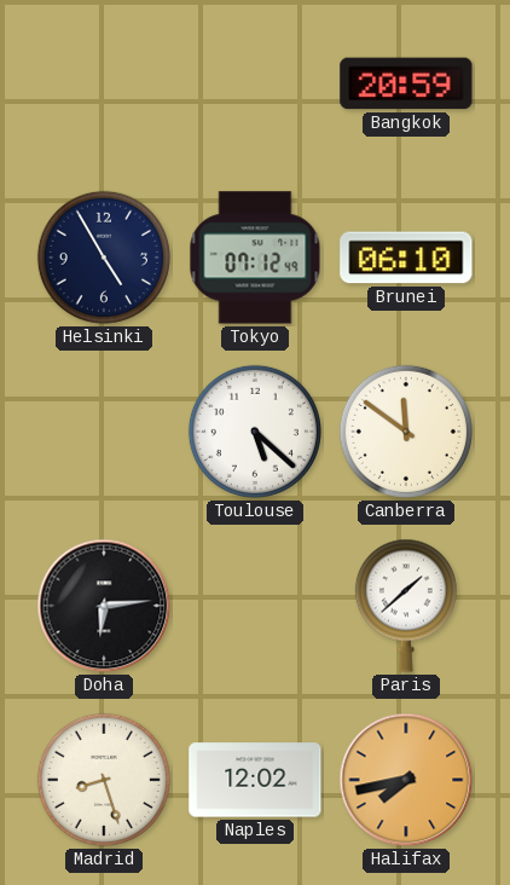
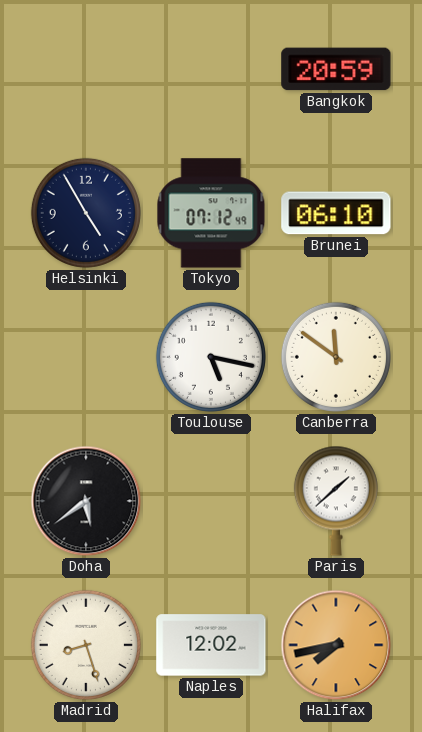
Toulouse: 5:22 -> 5:17 (211, 357)
Doha: 6:14 -> 5:39 (86, 501)
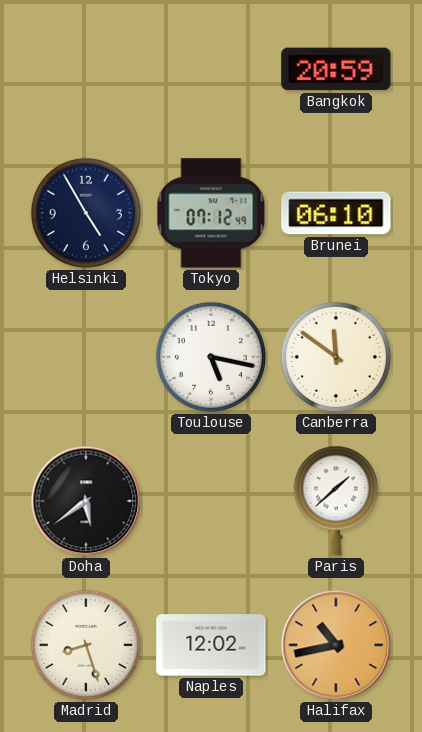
Halifax: 7:43 -> 10:43 (336, 645)
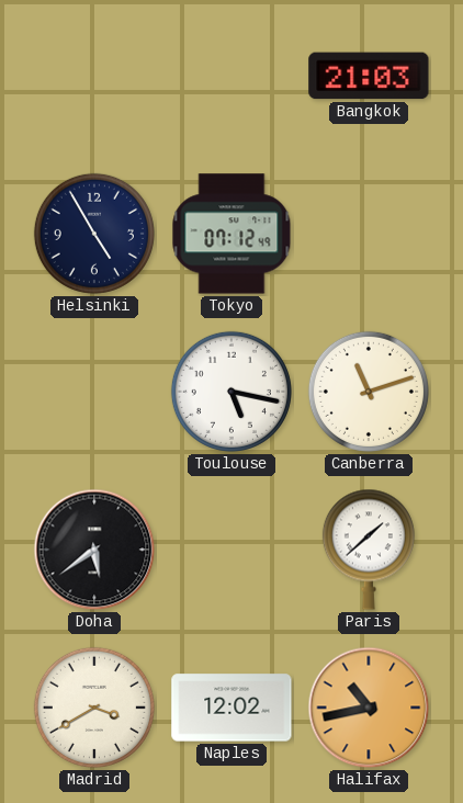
Bangkok: 20:59 -> 21:03 (369, 76)
Brunei: 06:10 -> none (336, 213)
Canberra: 11:51 -> 11:12 (369, 392)
Madrid: 8:27 -> 3:40 (94, 708)
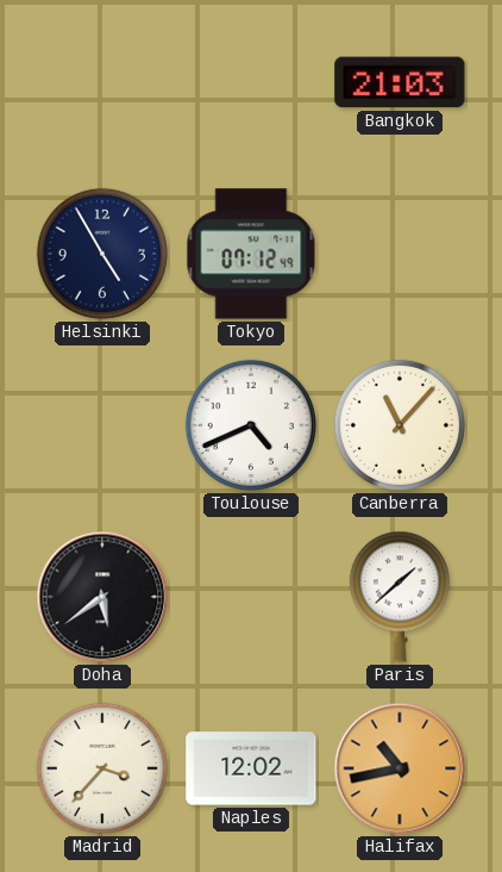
Toulouse: 5:17 -> 4:41 (251, 425)
Canberra: 11:12 -> 11:07 (400, 425)
Madrid: 3:40 -> 3:37 (102, 768)
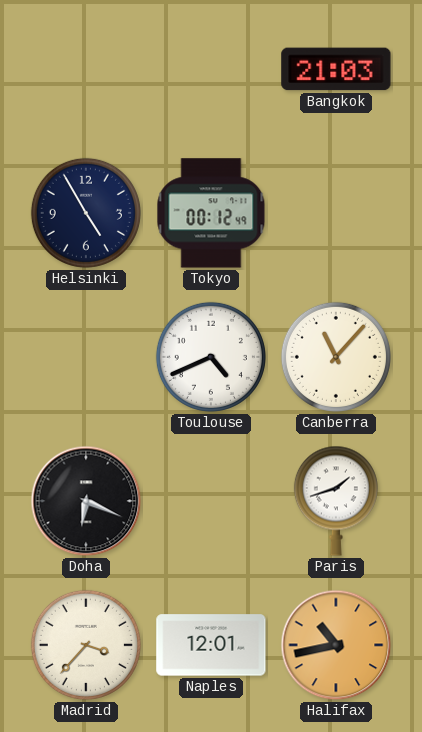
Tokyo: 07:12 -> 00:12 (211, 213)
Doha: 5:39 -> 6:19 (86, 501)
Paris: 1:38 -> 1:42 (336, 501)
Naples: 12:02 -> 12:01 (211, 645)
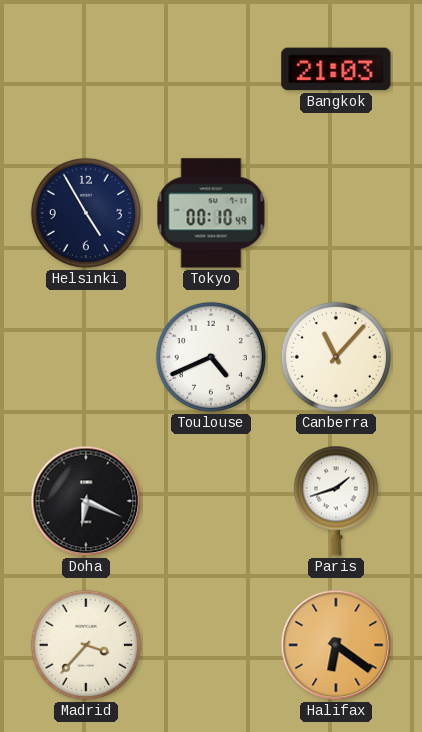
Tokyo: 00:12 -> 00:10 (211, 213)
Naples: 12:01 -> none (211, 645)
Halifax: 10:43 -> 6:21 (336, 645)
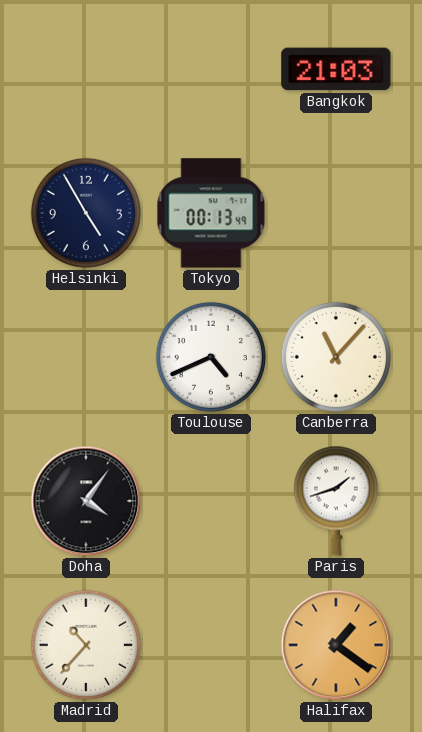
Tokyo: 00:10 -> 00:13 (211, 213)
Doha: 6:19 -> 4:06 (86, 501)
Madrid: 3:37 -> 10:37 (86, 645)
Halifax: 6:21 -> 1:21 (336, 645)
